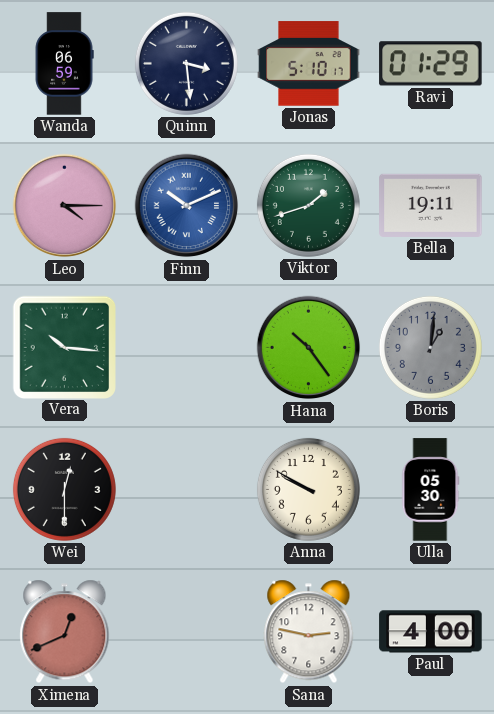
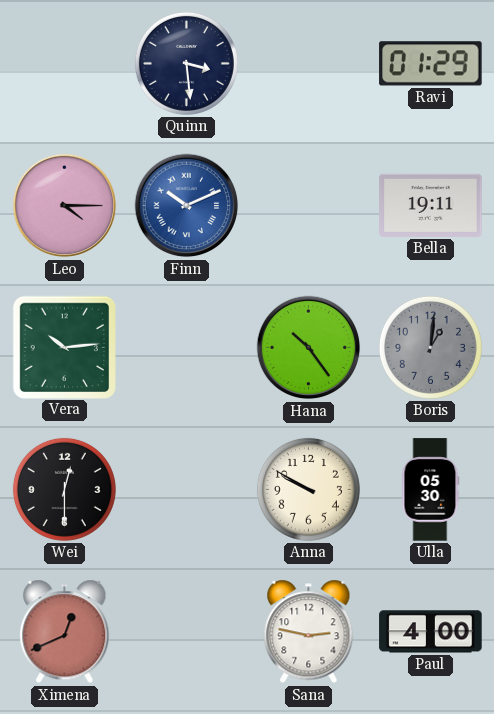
Wanda: 06:59 -> none (64, 64)
Jonas: 5:10 -> none (309, 64)
Viktor: 1:42 -> none (308, 205)
Vera: 10:16 -> 10:14 (64, 347)
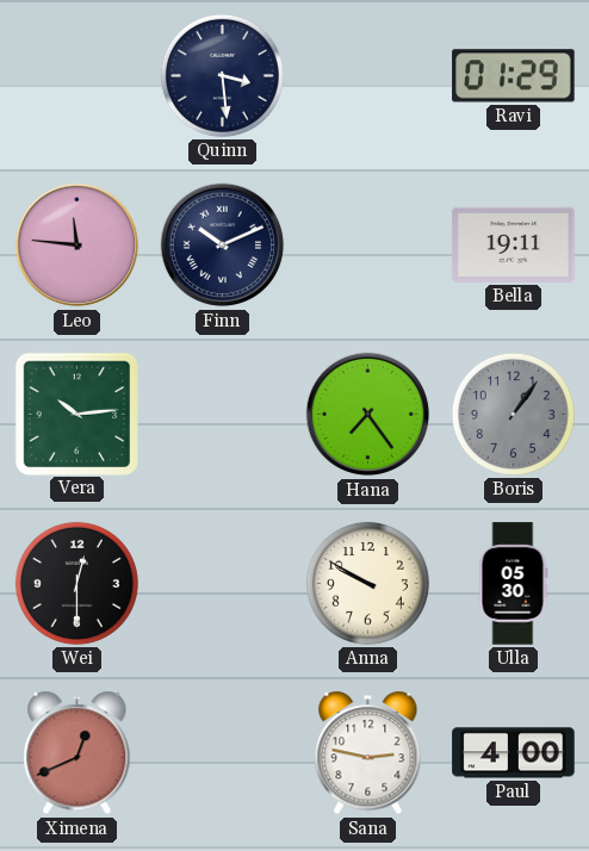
Leo: 4:15 -> 11:46 (77, 246)
Finn dial: blue -> navy (223, 246)
Hana: 10:24 -> 7:24 (368, 415)
Boris: 1:01 -> 1:06 (513, 414)
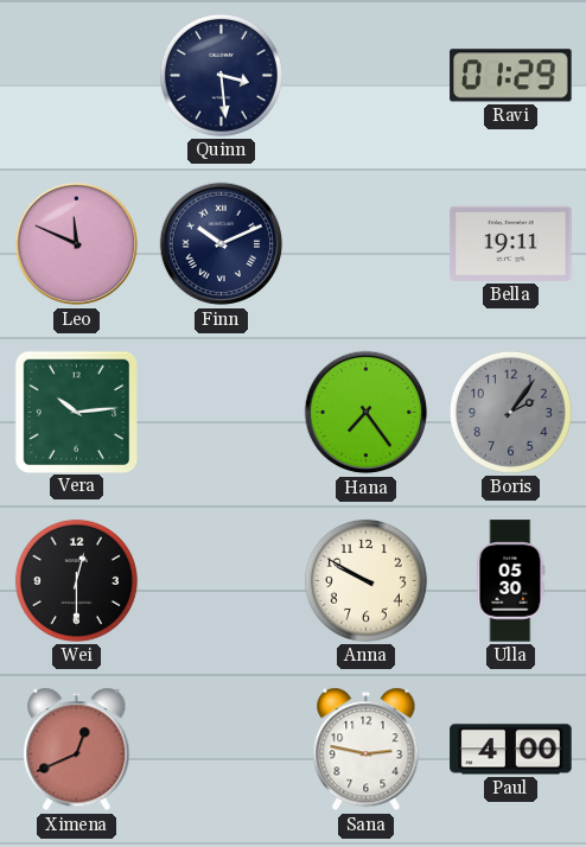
Leo: 11:46 -> 11:49 (77, 244)
Boris: 1:06 -> 2:06 (510, 412)
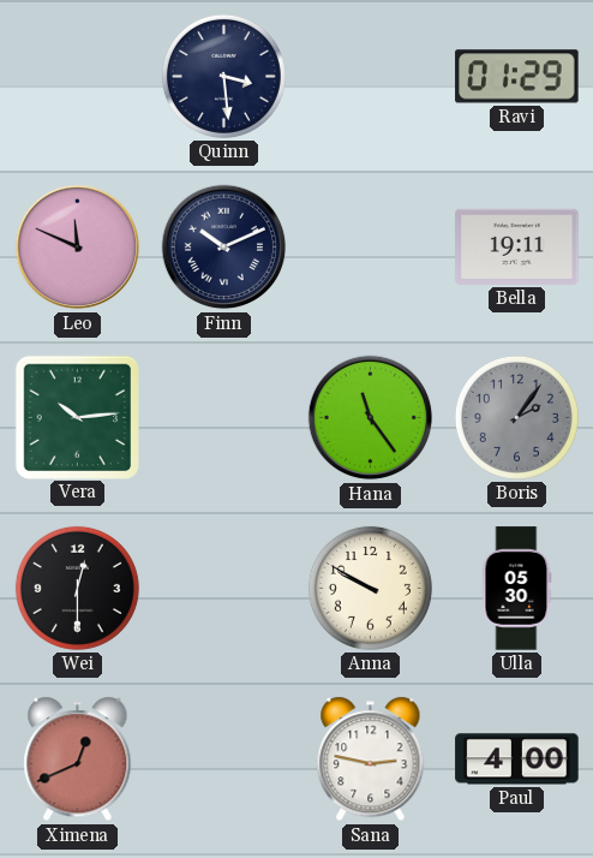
Hana: 7:24 -> 11:24 (371, 418)
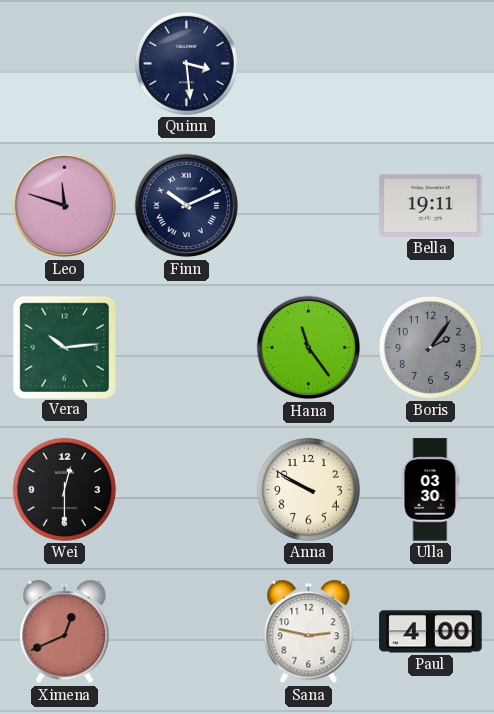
Ravi: 01:29 -> none (517, 77)
Leo: 11:49 -> 11:48 (65, 206)
Ulla: 05:30 -> 03:30 (430, 490)
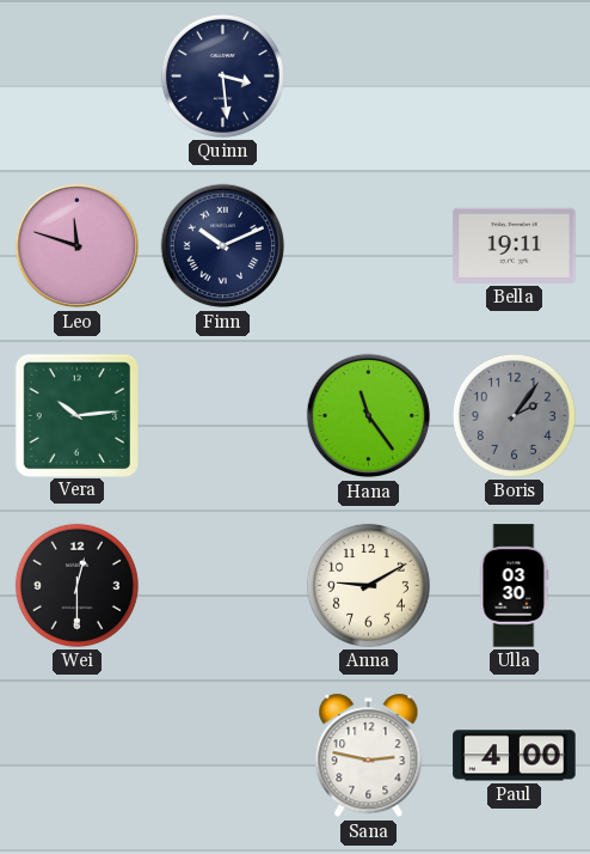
Anna: 9:50 -> 9:10 (368, 585)
Ximena: 12:41 -> none (65, 632)
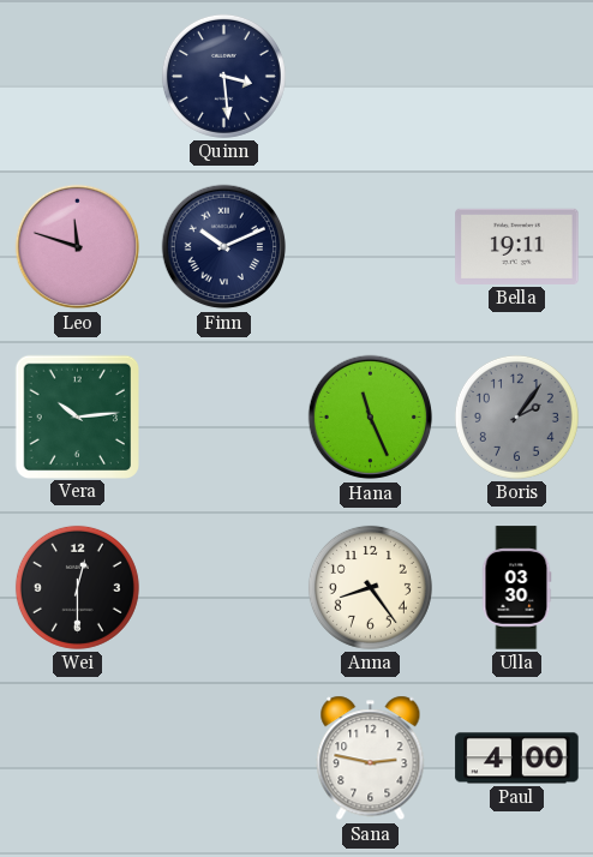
Hana: 11:24 -> 11:26 (371, 418)
Anna: 9:10 -> 8:24 (370, 587)
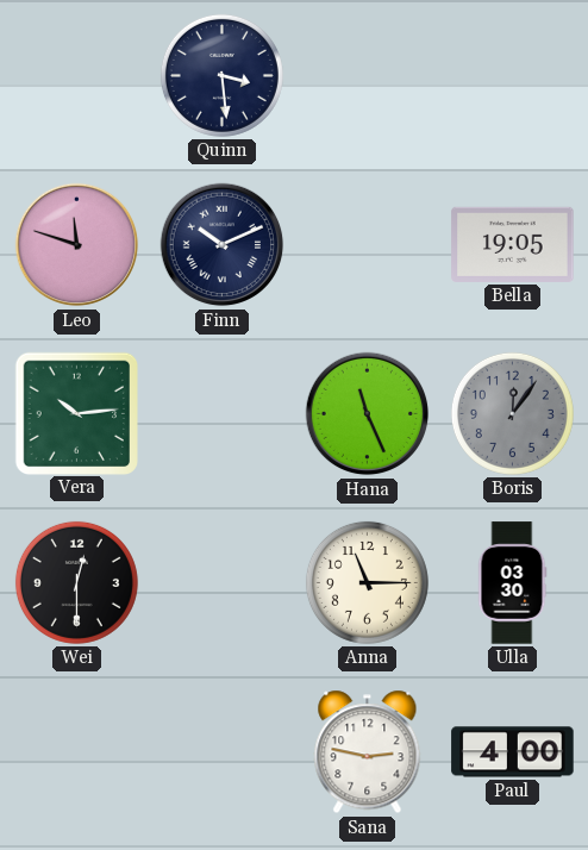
Bella: 19:11 -> 19:05 (513, 244)
Boris: 2:06 -> 12:06 (512, 413)
Anna: 8:24 -> 11:15 (367, 582)
